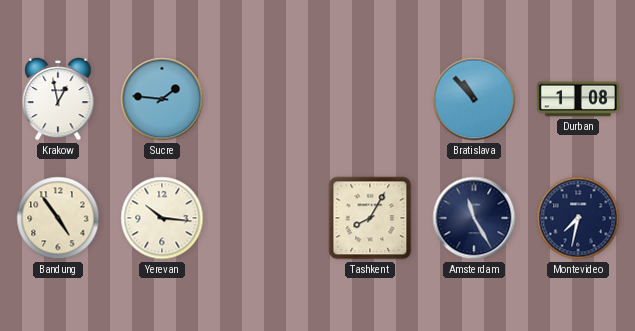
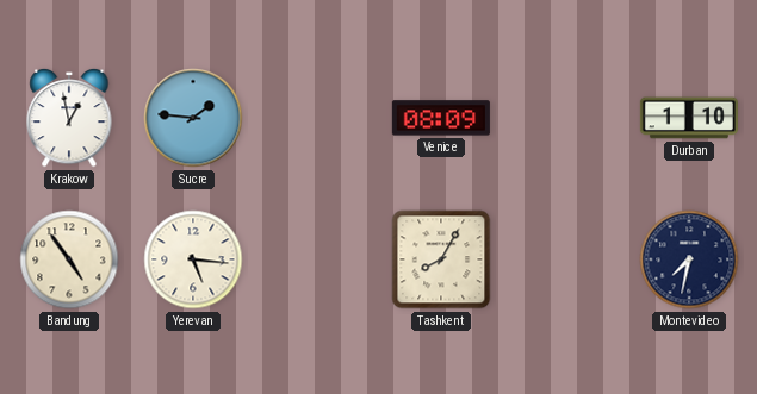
Venice: none -> 08:09 (441, 118)
Bratislava: 10:53 -> none (474, 99)
Durban: 1:08 -> 1:10 (689, 118)
Yerevan: 10:16 -> 5:16 (193, 259)
Amsterdam: 11:25 -> none (474, 218)
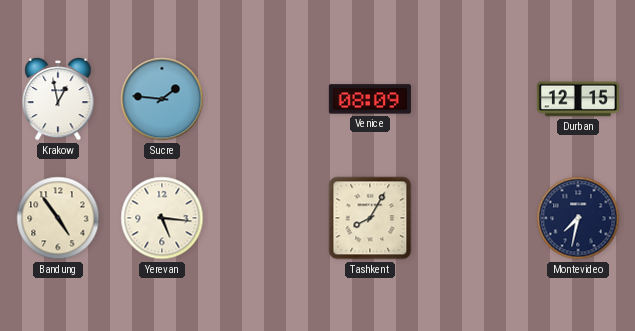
Durban: 1:10 -> 12:15 (578, 99)
